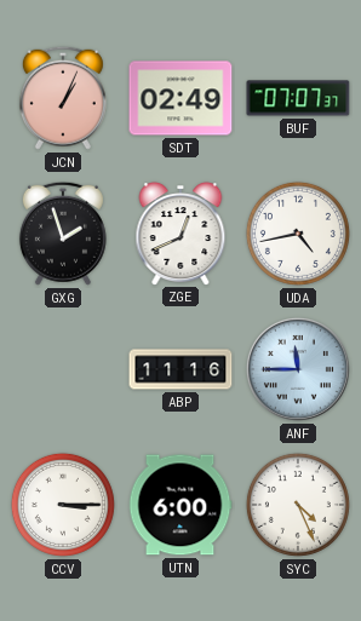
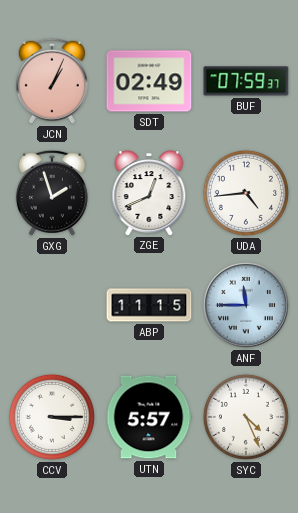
BUF: 07:07 -> 07:59 (246, 81)
UDA: 4:43 -> 4:44 (246, 193)
ABP: 11:16 -> 11:15 (149, 305)
UTN: 6:00 -> 5:57 (149, 417)
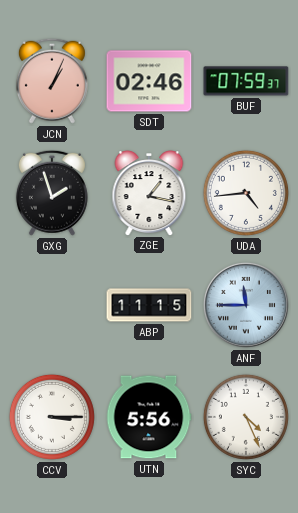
SDT: 02:49 -> 02:46 (149, 81)
ZGE: 12:41 -> 1:17 (149, 193)
UTN: 5:57 -> 5:56 (149, 417)
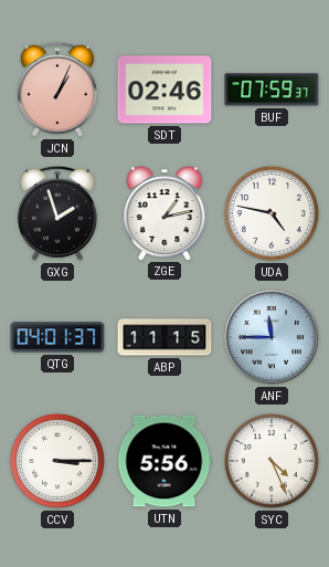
ZGE: 1:17 -> 1:13 (164, 213)
UDA: 4:44 -> 4:47 (272, 213)
QTG: none -> 04:01 (57, 337)
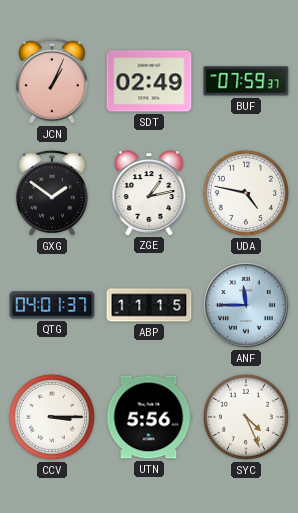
SDT: 02:46 -> 02:49 (149, 81)
GXG: 1:57 -> 1:51 (52, 193)
